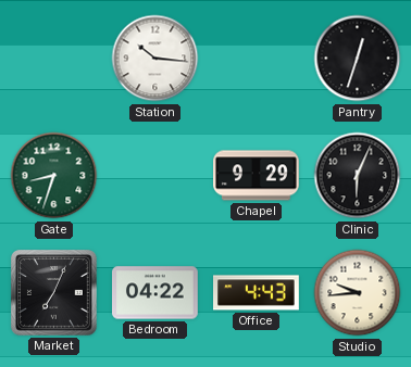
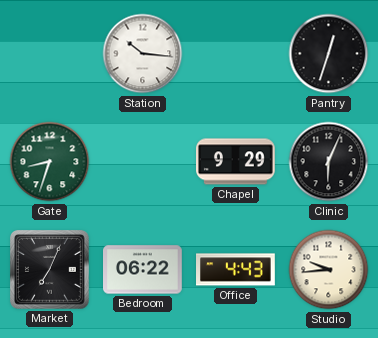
Bedroom: 04:22 -> 06:22 (143, 270)
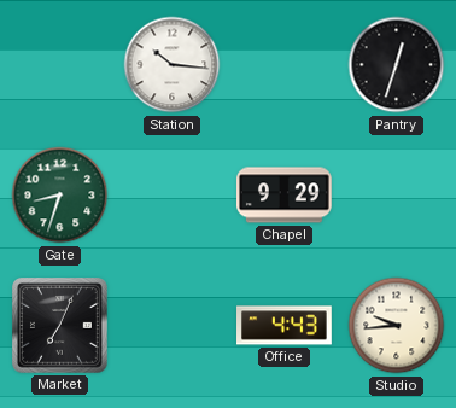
Clinic: 6:04 -> none (329, 162)
Bedroom: 06:22 -> none (143, 270)
